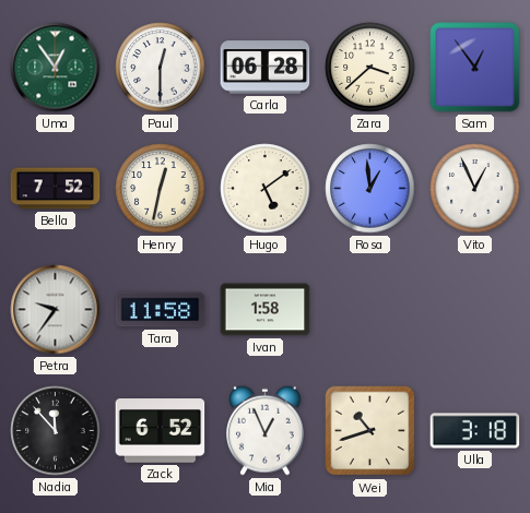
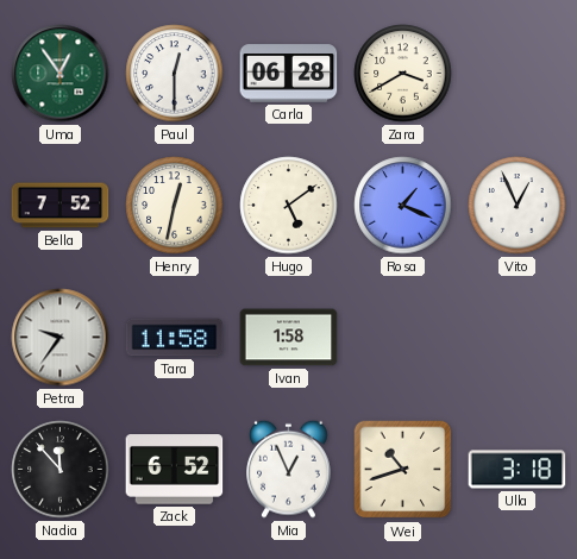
Zara: 3:38 -> 3:40 (403, 74)
Sam: 12:54 -> none (475, 68)
Rosa: 12:59 -> 1:19 (403, 206)
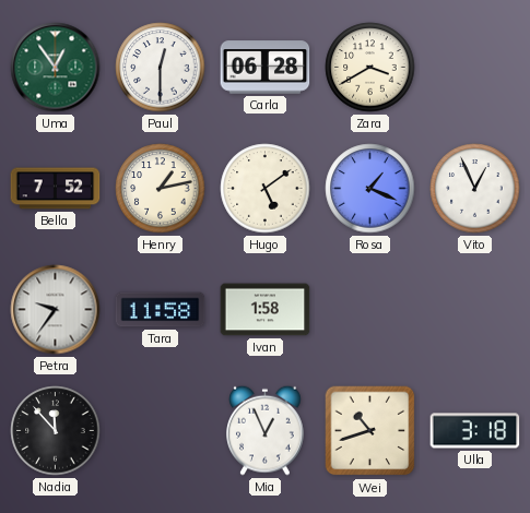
Henry: 12:32 -> 1:13 (161, 189)
Zack: 6:52 -> none (175, 470)
